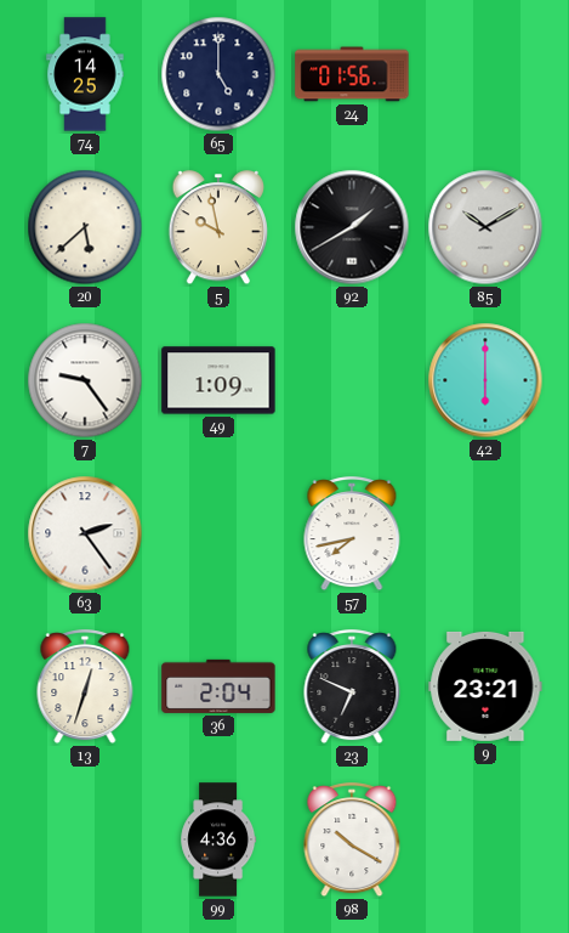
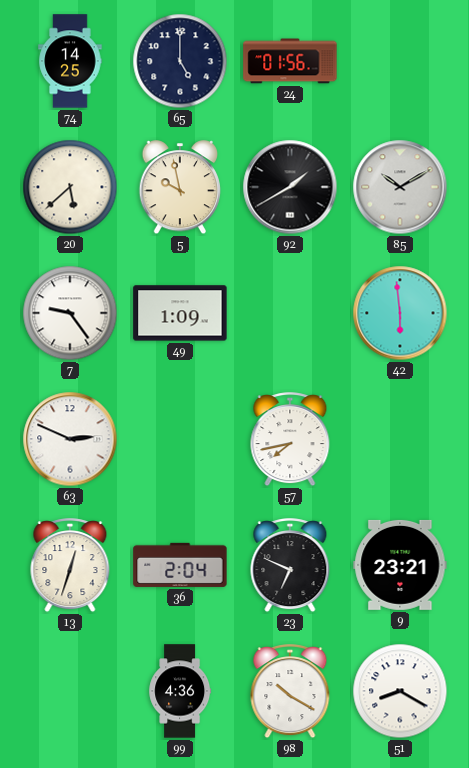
42: 6:00 -> 5:59 (400, 313)
63: 2:24 -> 2:49 (70, 439)
51: none -> 8:20 (400, 691)
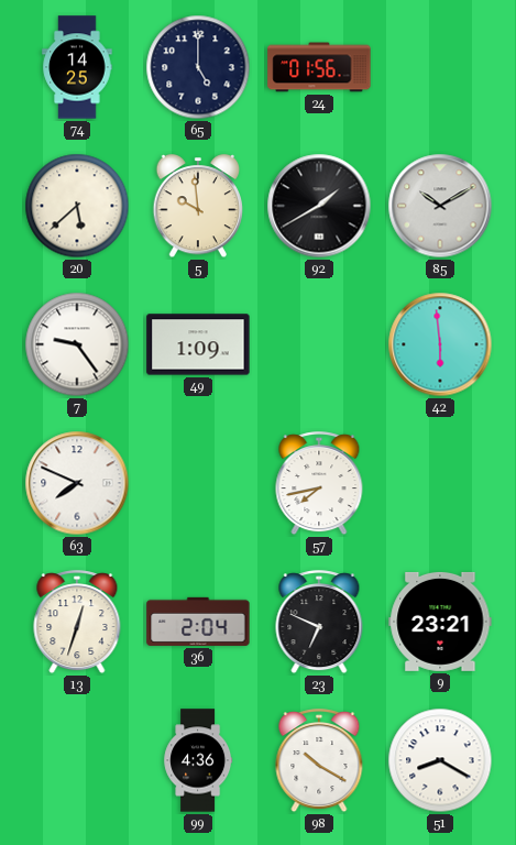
5: 9:58 -> 9:59 (198, 207)
63: 2:49 -> 7:49 (77, 483)
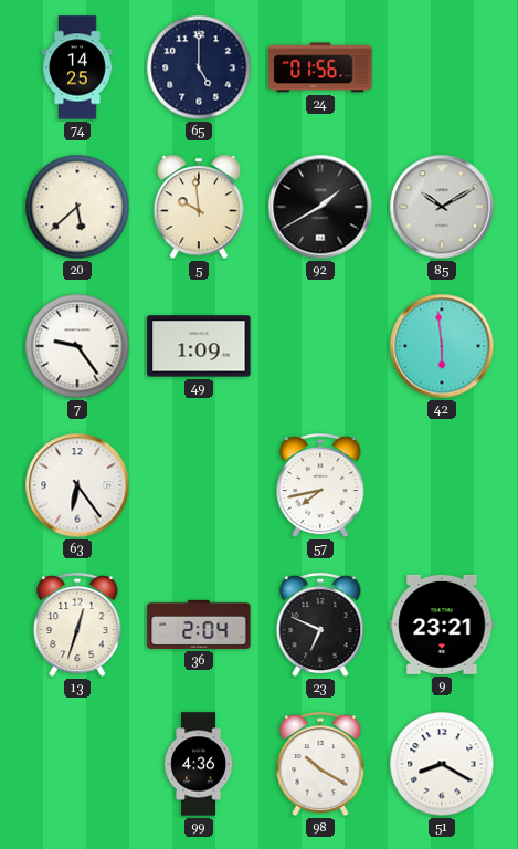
63: 7:49 -> 6:24 (77, 485)
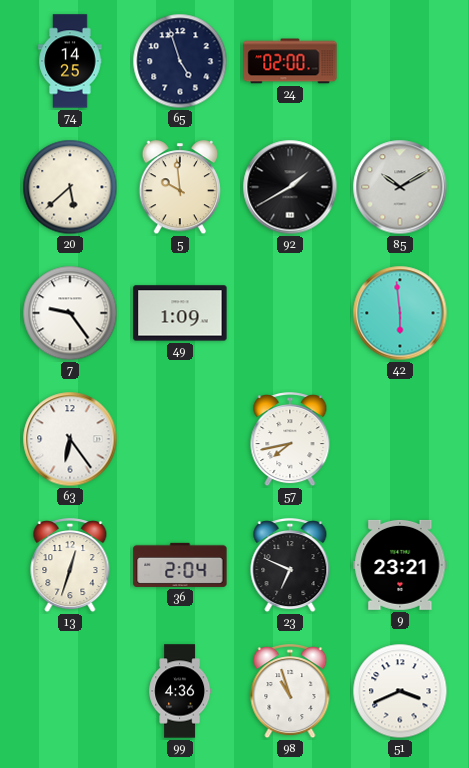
65: 5:00 -> 4:57 (180, 61)
24: 01:56 -> 02:00 (290, 61)
98: 10:20 -> 10:57 (290, 692)
51: 8:20 -> 3:41 (400, 691)
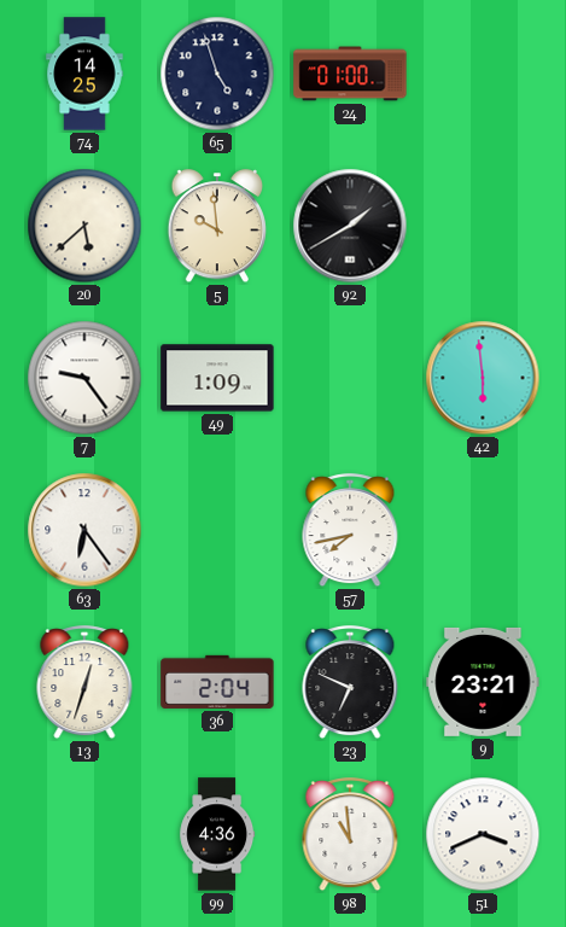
24: 02:00 -> 01:00 (350, 74)
85: 10:10 -> none (400, 187)
98: 10:57 -> 10:59 (350, 835)
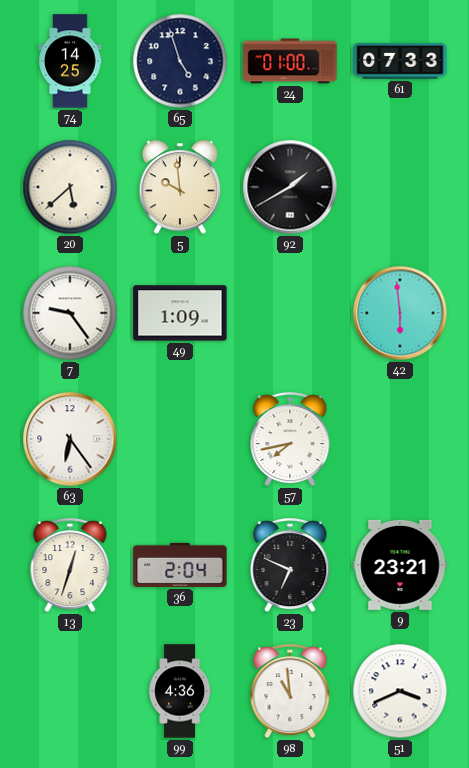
61: none -> 07:33 (400, 61)
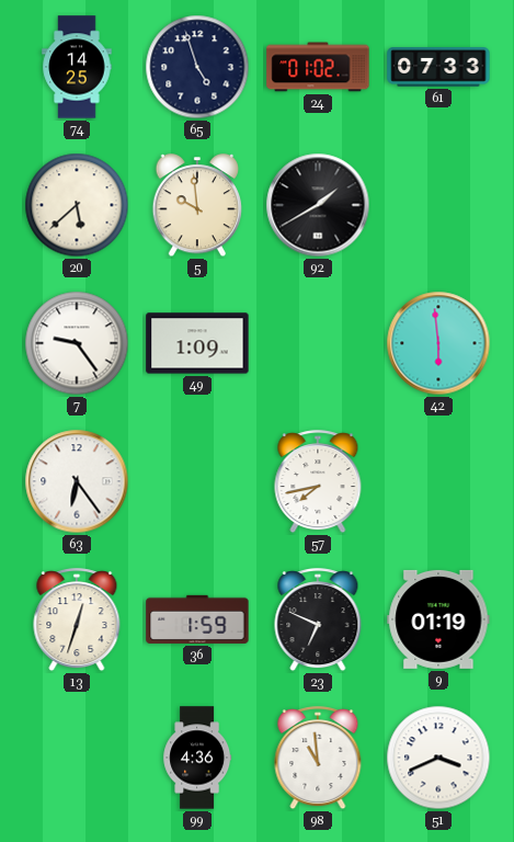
24: 01:00 -> 01:02 (318, 67)
36: 2:04 -> 1:59 (197, 619)
9: 23:21 -> 01:19 (438, 619)
